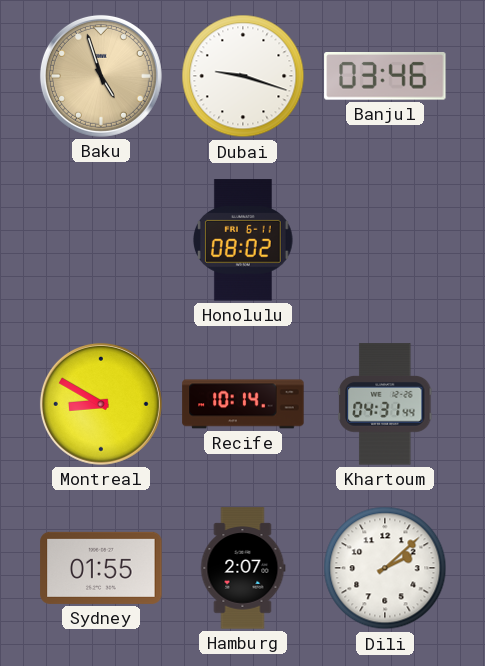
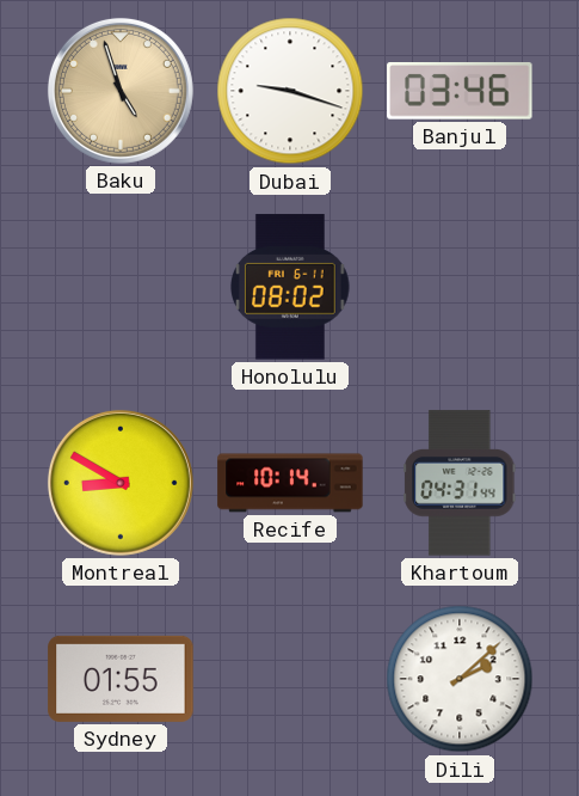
Hamburg: 2:07 -> none (243, 568)
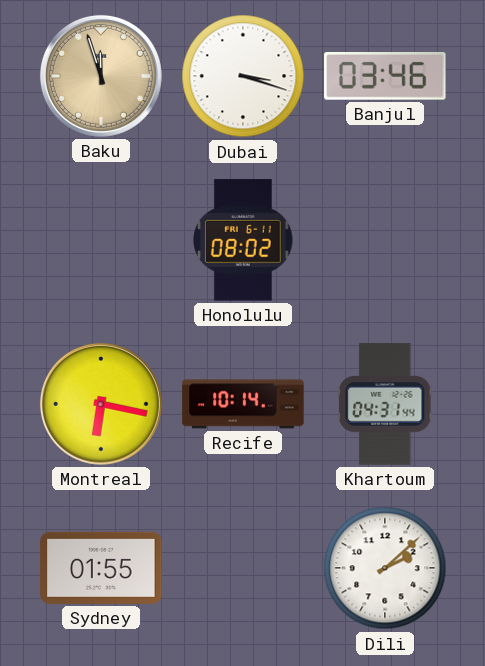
Baku: 4:57 -> 11:57 (101, 76)
Dubai: 9:18 -> 3:18 (243, 76)
Montreal: 8:50 -> 6:17 (101, 404)
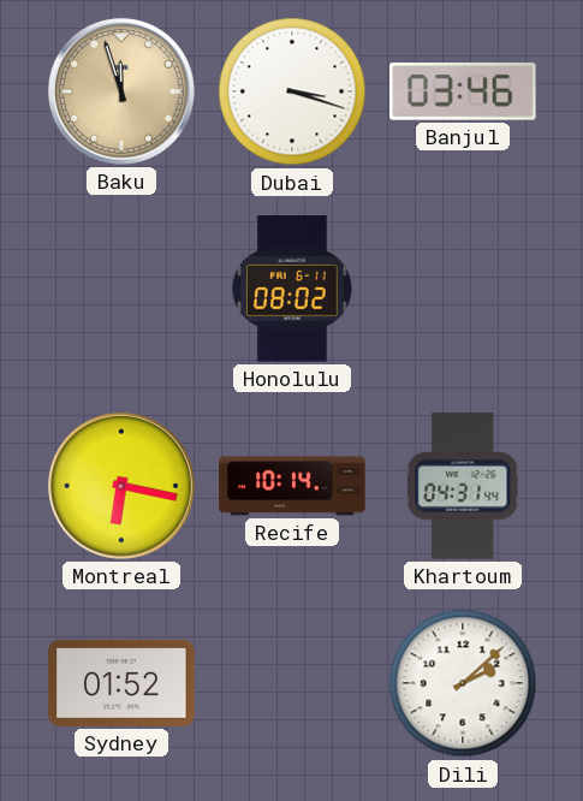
Sydney: 01:55 -> 01:52 (121, 683)
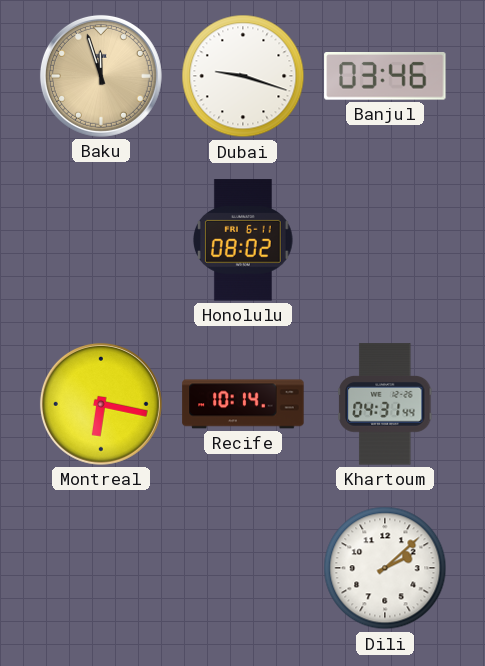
Dubai: 3:18 -> 9:18 (243, 76)
Sydney: 01:52 -> none (121, 683)
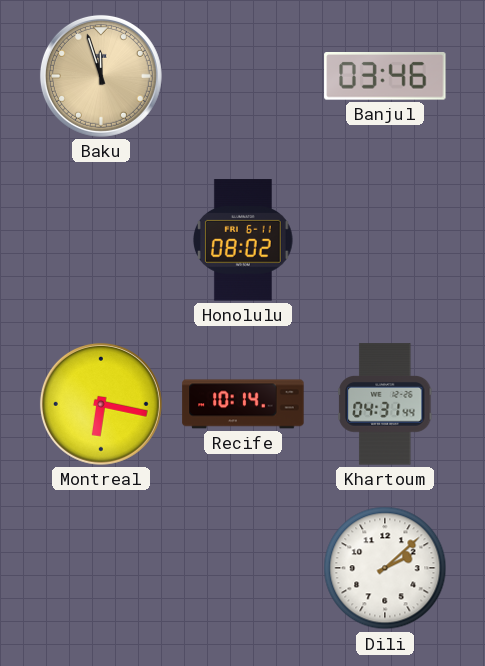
Dubai: 9:18 -> none (243, 76)
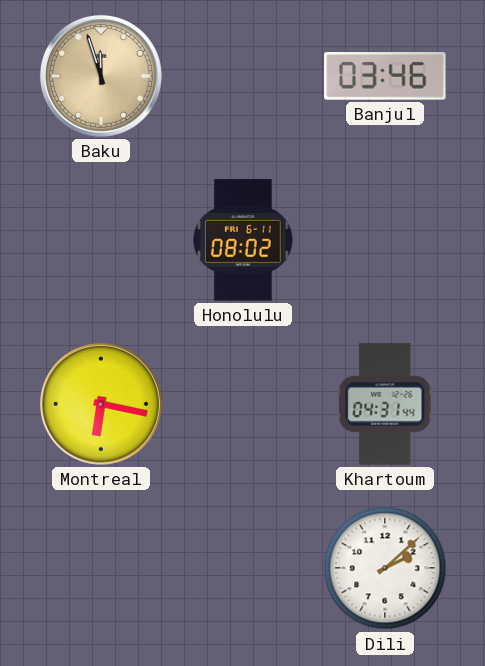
Recife: 10:14 -> none (243, 404)
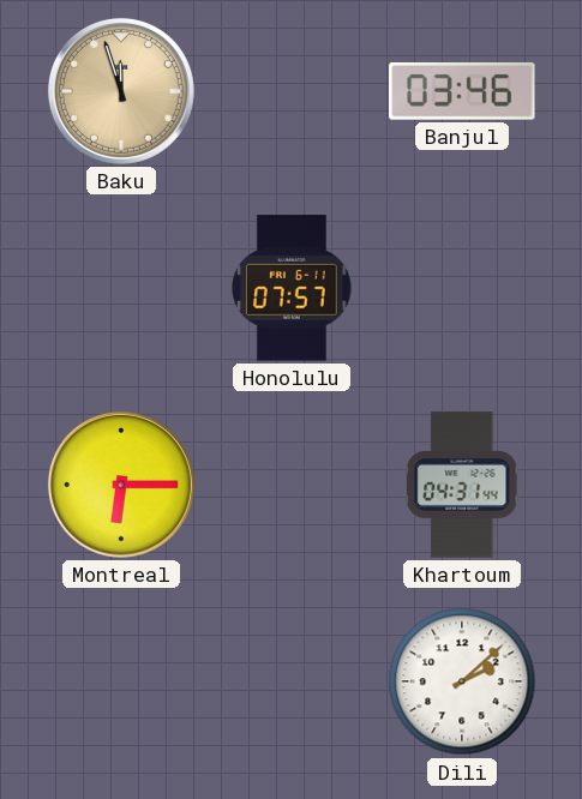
Honolulu: 08:02 -> 07:57 (292, 288)
Montreal: 6:17 -> 6:15 (121, 485)
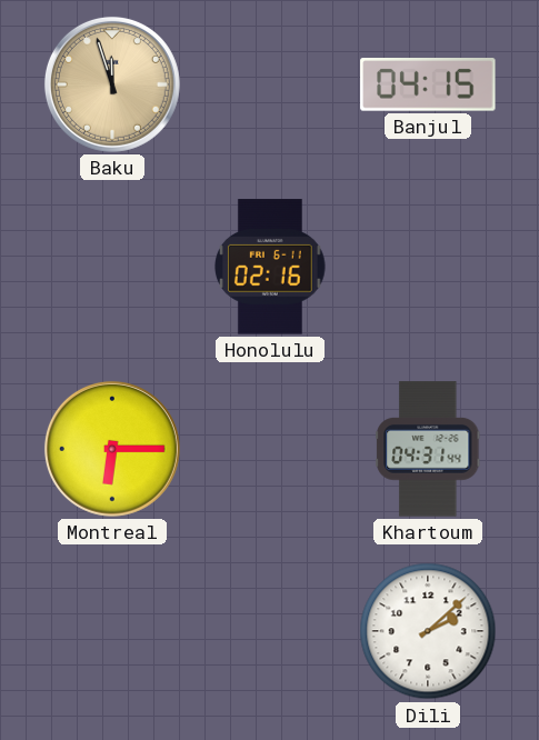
Banjul: 03:46 -> 04:15 (428, 86)
Honolulu: 07:57 -> 02:16 (270, 267)
